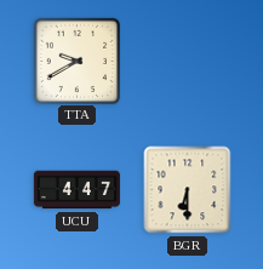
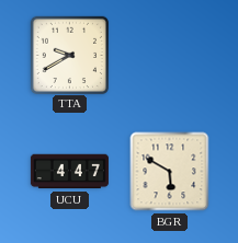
BGR: 6:30 -> 5:50 (170, 172)
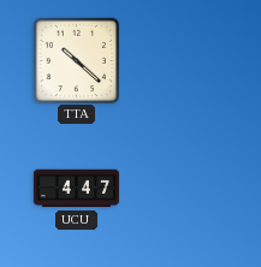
TTA: 9:40 -> 10:22 (76, 60)
BGR: 5:50 -> none (170, 172)
